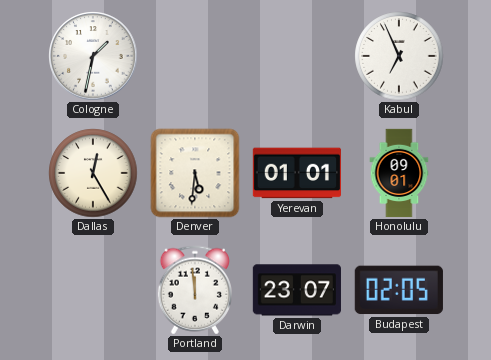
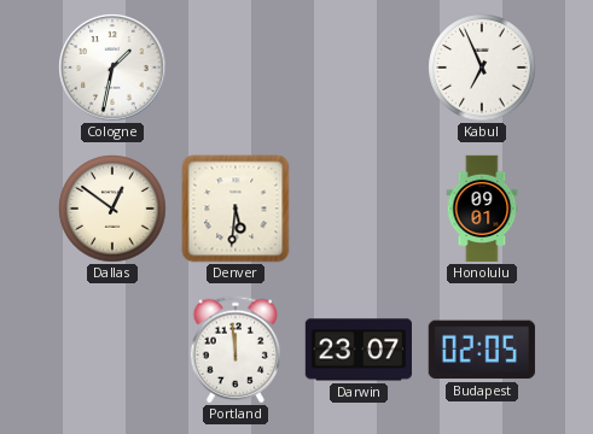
Dallas: 12:25 -> 12:51 (112, 209)
Yerevan: 01:01 -> none (297, 173)
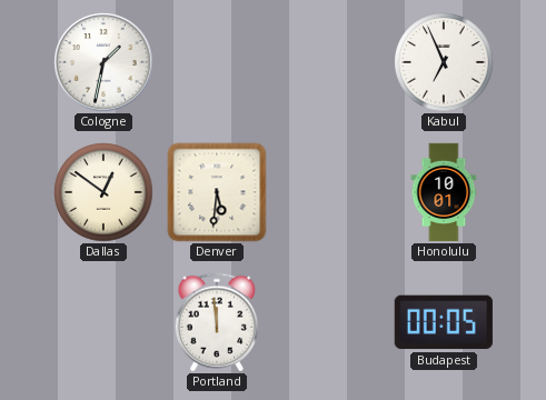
Honolulu: 09:01 -> 10:01 (444, 192)
Darwin: 23:07 -> none (359, 350)
Budapest: 02:05 -> 00:05 (444, 322)
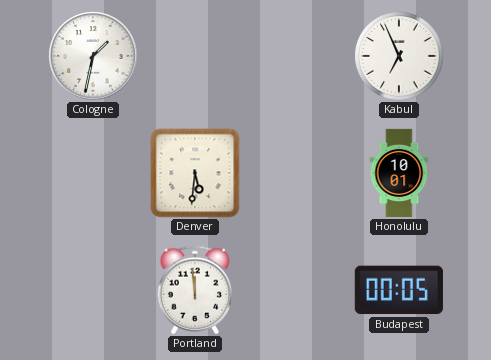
Dallas: 12:51 -> none (103, 192)
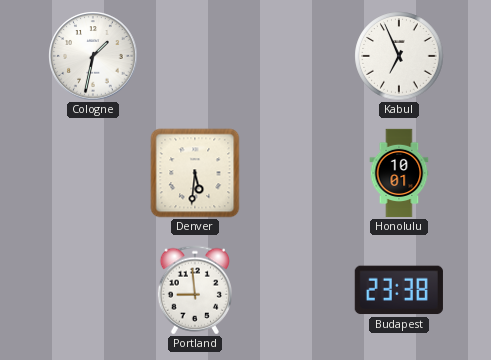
Portland: 11:59 -> 8:59 (194, 290)
Budapest: 00:05 -> 23:38 (399, 290)
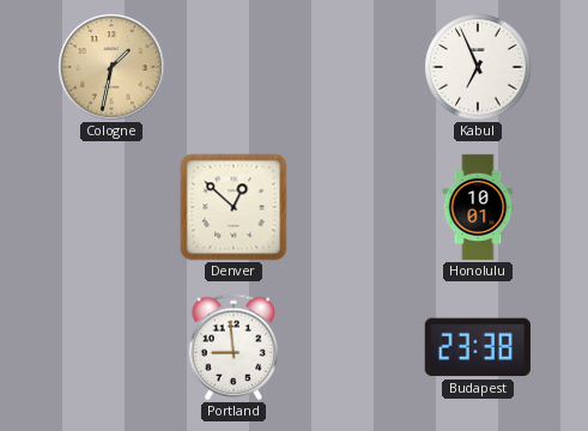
Cologne dial: white -> champagne (111, 67)
Denver: 5:31 -> 12:52 (234, 207)
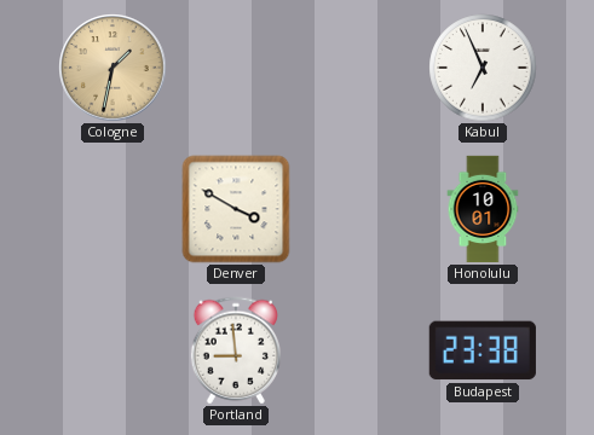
Denver: 12:52 -> 3:50 (236, 209)
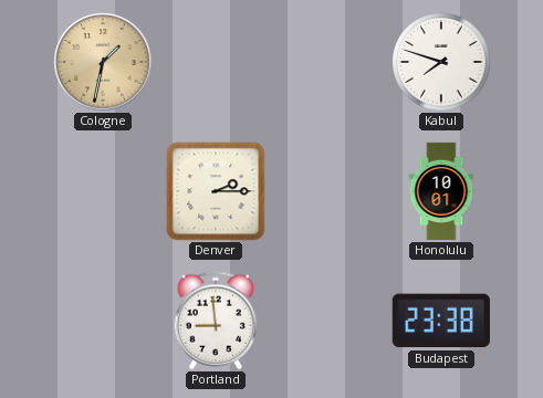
Kabul: 6:56 -> 7:48 (441, 62)
Denver: 3:50 -> 2:15 (216, 191)
